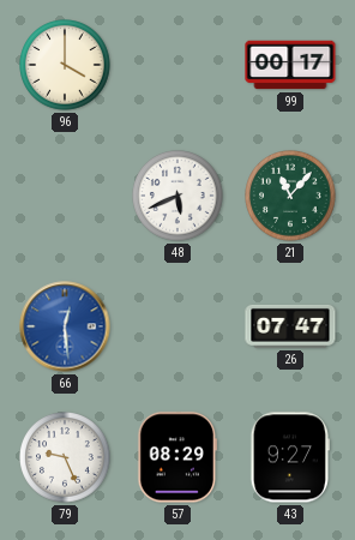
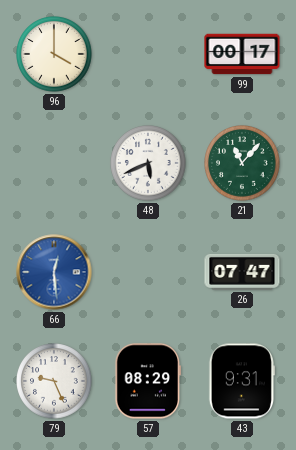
43: 9:27 -> 9:31 (242, 381)
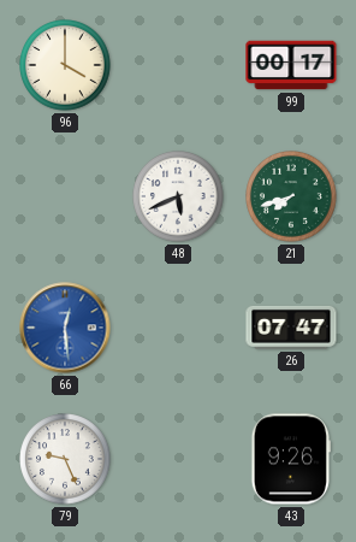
21: 11:07 -> 7:42 (291, 196)
57: 08:29 -> none (148, 381)
43: 9:31 -> 9:26 (291, 459)
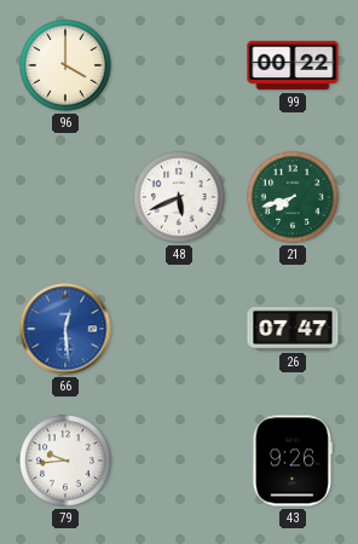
99: 00:17 -> 00:22 (293, 65)
79: 9:26 -> 9:44 (65, 461)
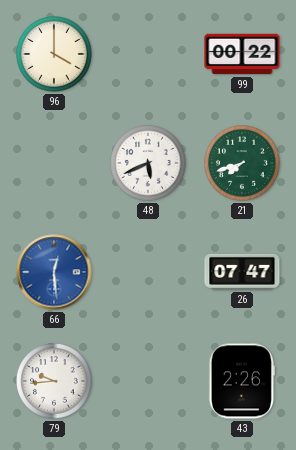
43: 9:26 -> 2:26 (242, 381)
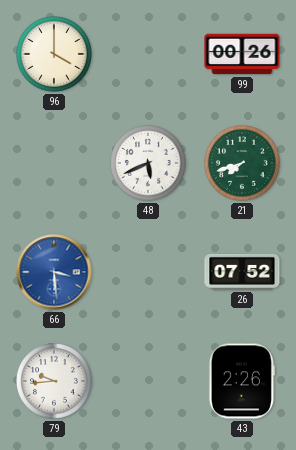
99: 00:22 -> 00:26 (242, 54)
66: 12:29 -> 3:29 (54, 272)
26: 07:47 -> 07:52 (242, 272)
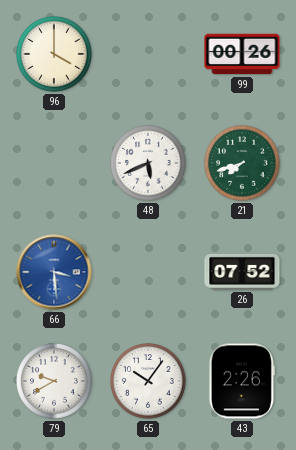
79: 9:44 -> 9:40 (54, 381)
65: none -> 10:06 (148, 381)
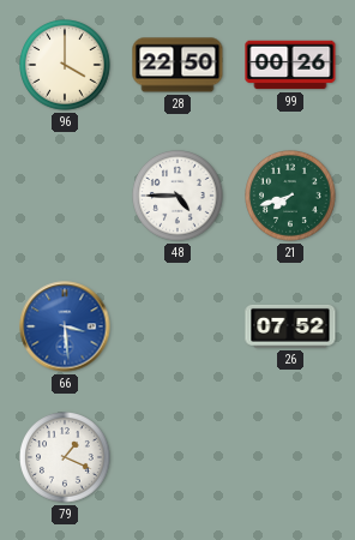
28: none -> 22:50 (177, 65)
48: 5:41 -> 4:45 (177, 196)
79: 9:40 -> 1:19 (65, 457)
65: 10:06 -> none (148, 381)
43: 2:26 -> none (242, 381)
